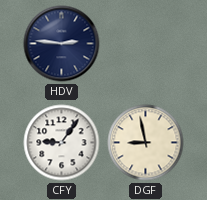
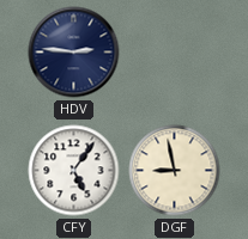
CFY: 9:06 -> 5:06 (74, 171)
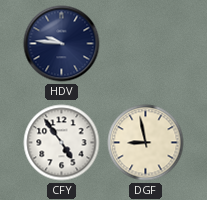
HDV: 2:46 -> 9:46 (62, 44)
CFY: 5:06 -> 4:54 (62, 143)
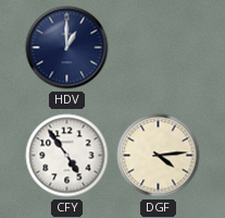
HDV: 9:46 -> 1:00 (67, 48)
DGF: 8:58 -> 4:14 (159, 156)
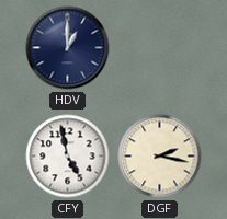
CFY: 4:54 -> 4:58 (68, 157)
DGF: 4:14 -> 2:17 (160, 157)
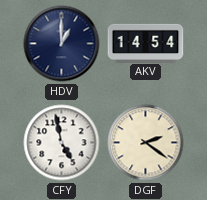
AKV: none -> 14:54 (146, 43)
DGF: 2:17 -> 2:21 (146, 143)
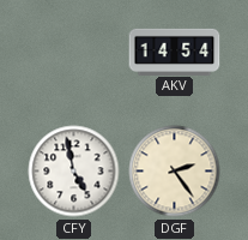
HDV: 1:00 -> none (62, 44)
DGF: 2:21 -> 2:24 (175, 172)
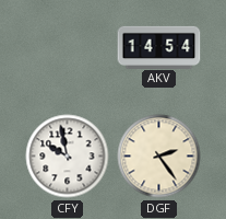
CFY: 4:58 -> 9:58 (68, 157)
